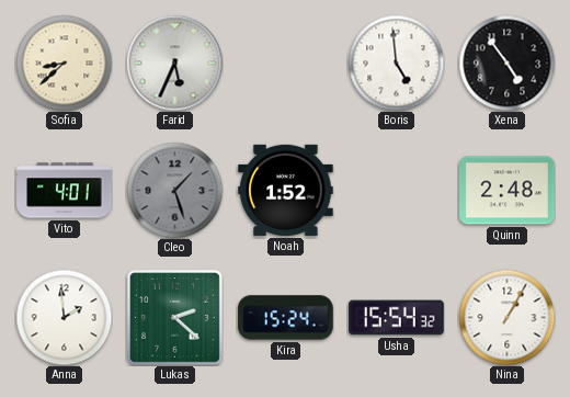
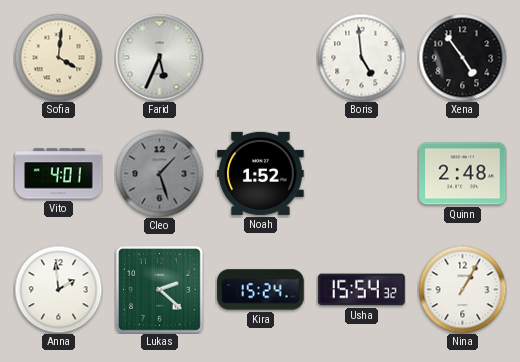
Sofia: 8:38 -> 4:01 (58, 57)
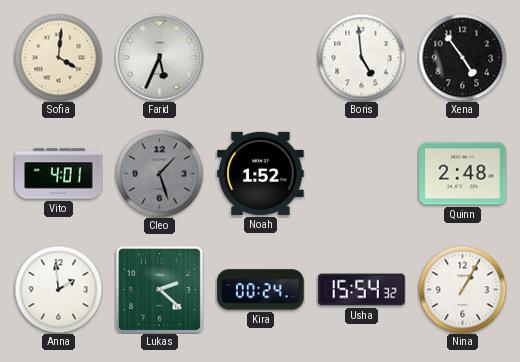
Kira: 15:24 -> 00:24 (261, 290)
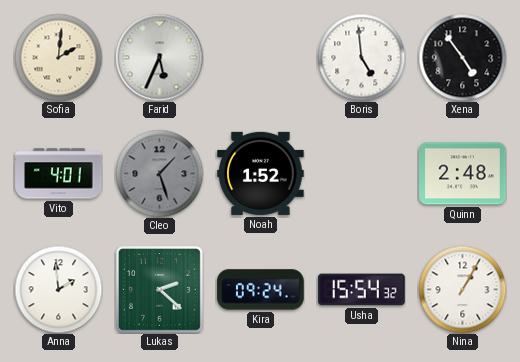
Sofia: 4:01 -> 2:01 (58, 57)
Kira: 00:24 -> 09:24 (261, 290)
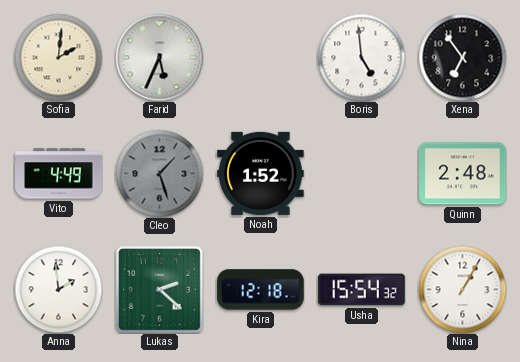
Xena: 4:54 -> 6:54 (462, 57)
Vito: 4:01 -> 4:49 (59, 174)
Kira: 09:24 -> 12:18 (261, 290)
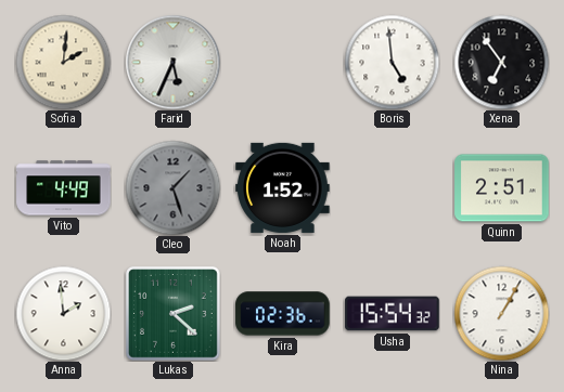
Quinn: 2:48 -> 2:51 (502, 188)
Kira: 12:18 -> 02:36 (283, 314)
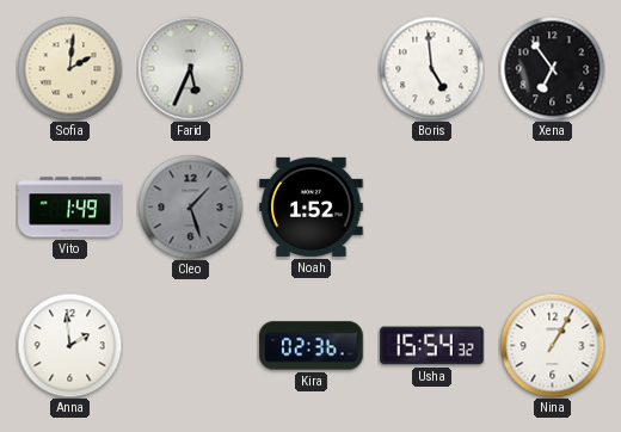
Vito: 4:49 -> 1:49 (70, 208)
Quinn: 2:51 -> none (502, 188)
Lukas: 2:22 -> none (174, 314)
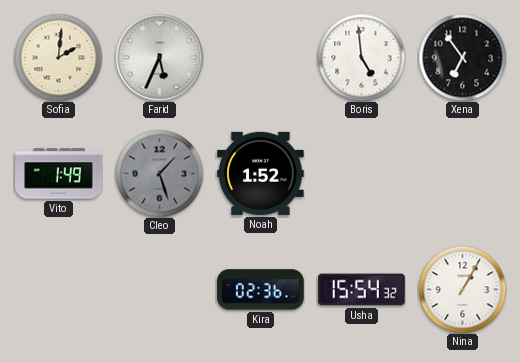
Anna: 1:59 -> none (69, 345)
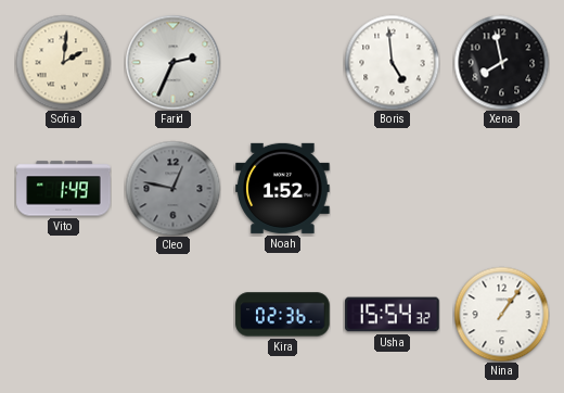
Farid: 5:34 -> 2:34 (172, 62)
Xena: 6:54 -> 7:58 (501, 62)
Cleo: 1:27 -> 12:47 (172, 188)
Nina: 1:05 -> 1:06 (501, 314)
